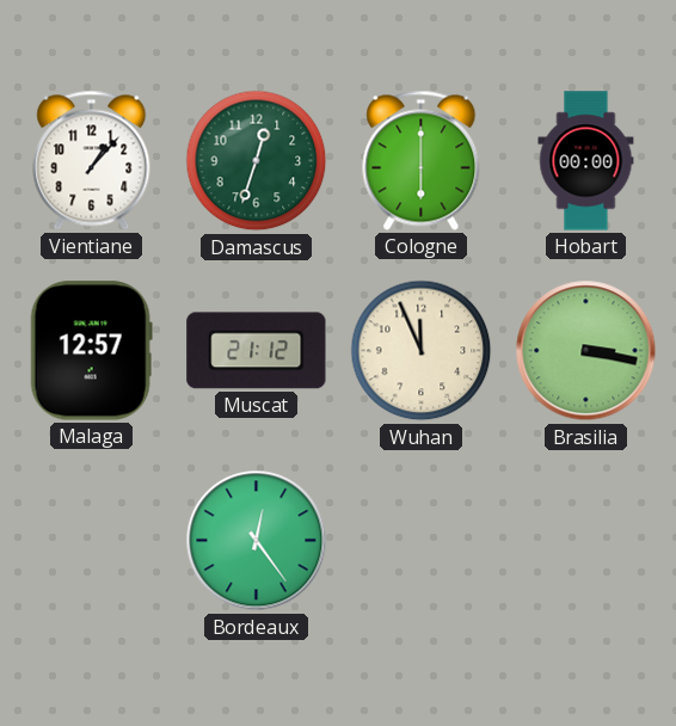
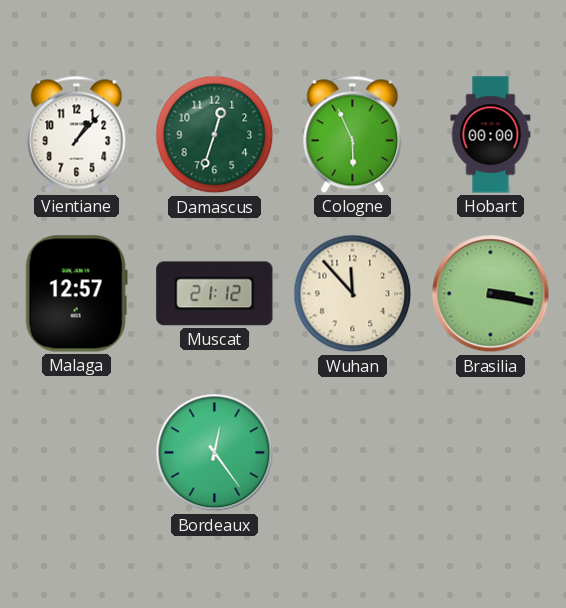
Cologne: 6:00 -> 5:56 (353, 134)
Wuhan: 11:56 -> 11:53 (353, 294)
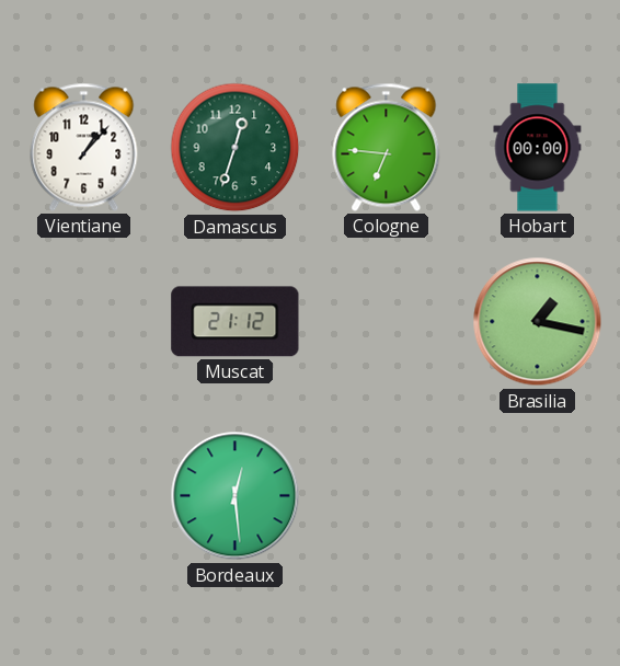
Cologne: 5:56 -> 6:46 (387, 147)
Malaga: 12:57 -> none (76, 294)
Wuhan: 11:53 -> none (353, 294)
Brasilia: 3:17 -> 1:17 (538, 322)
Bordeaux: 12:24 -> 12:29 (236, 496)
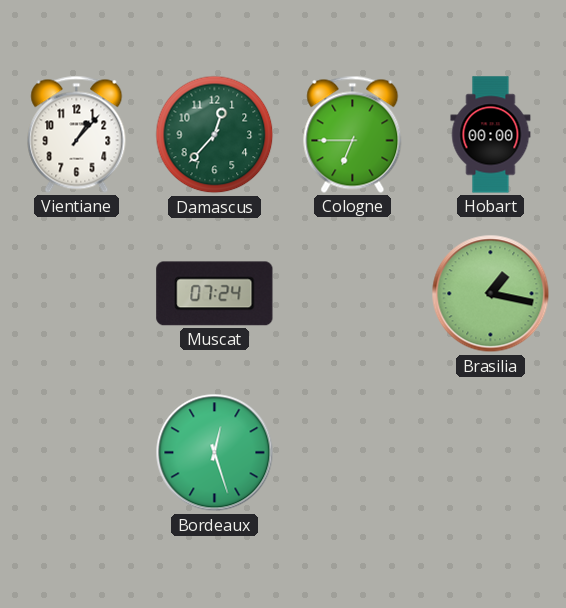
Damascus: 12:33 -> 12:37 (215, 135)
Cologne: 6:46 -> 6:45 (353, 134)
Muscat: 21:12 -> 07:24 (215, 294)
Bordeaux: 12:29 -> 12:27 (215, 453)
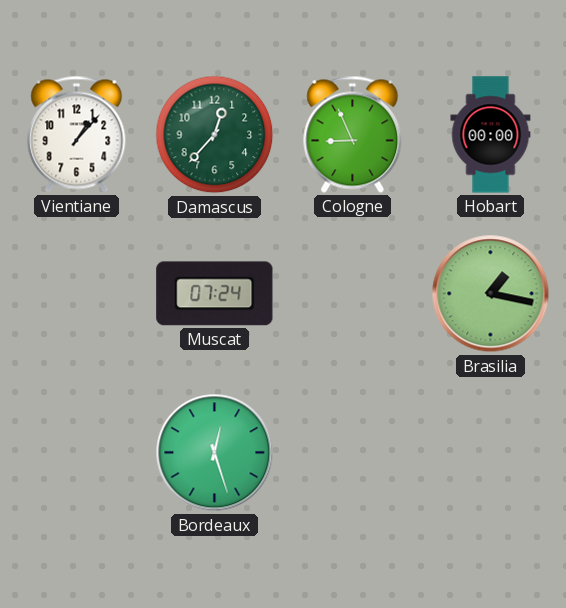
Cologne: 6:45 -> 8:56 (353, 134)
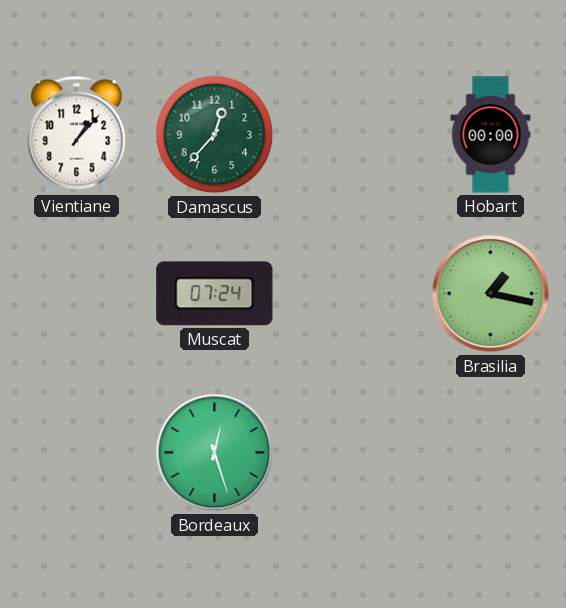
Cologne: 8:56 -> none (353, 134)
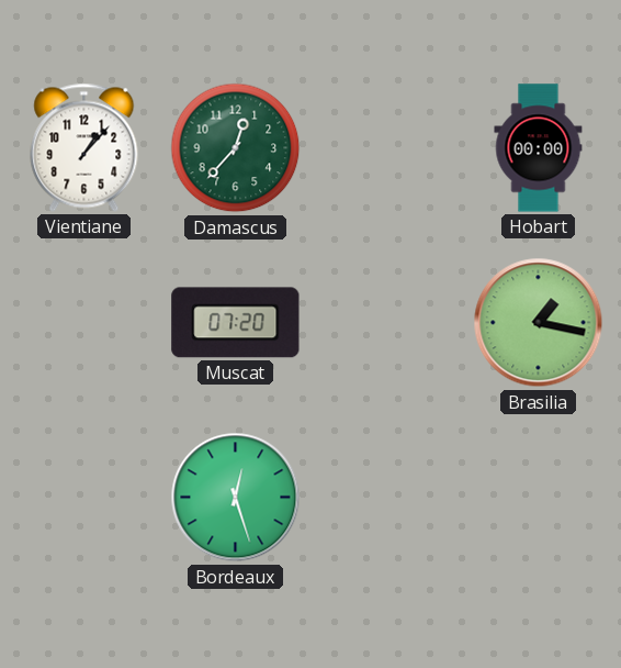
Muscat: 07:24 -> 07:20 (236, 323)
